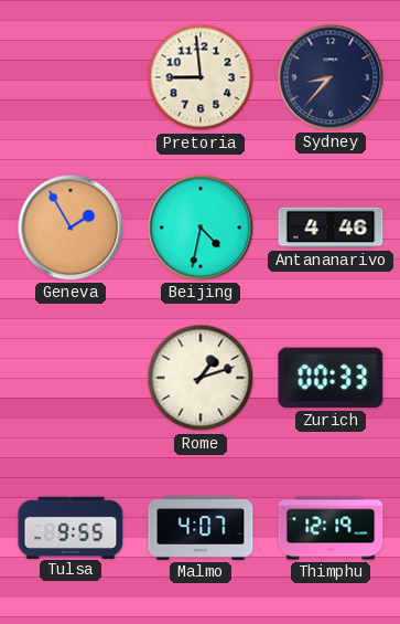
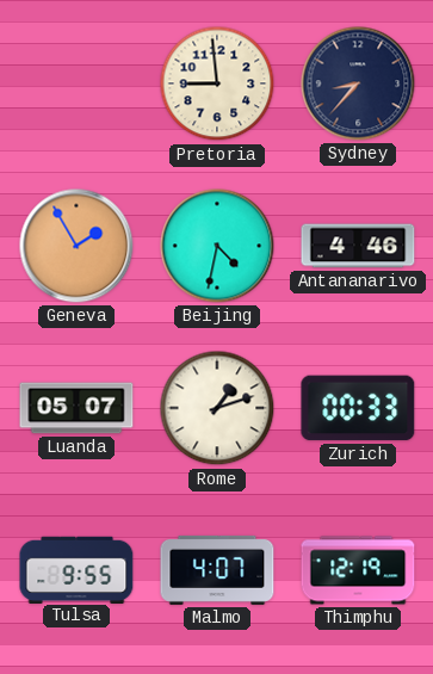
Luanda: none -> 05:07 (76, 408)
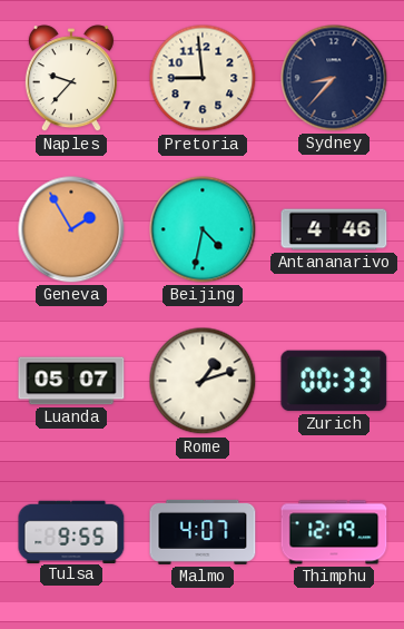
Naples: none -> 9:37 (71, 79)
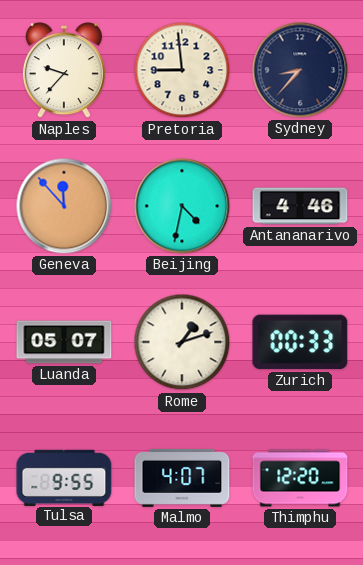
Geneva: 1:55 -> 11:53 (64, 206)
Thimphu: 12:19 -> 12:20 (300, 478)
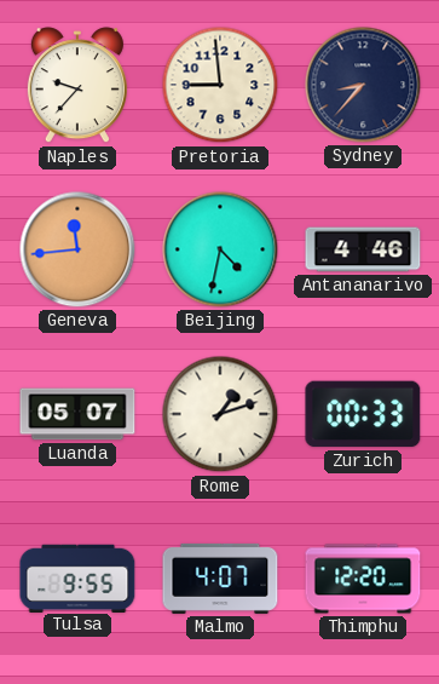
Geneva: 11:53 -> 11:44 (77, 249)
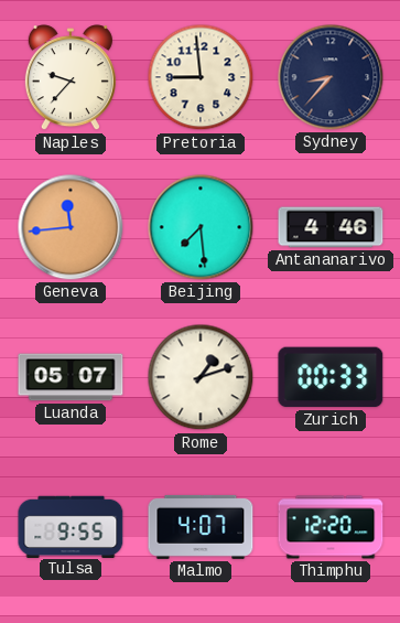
Beijing: 4:32 -> 7:29 (201, 227)
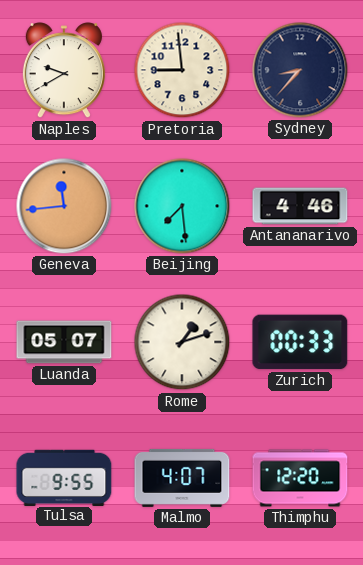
Naples: 9:37 -> 9:40 (64, 71)
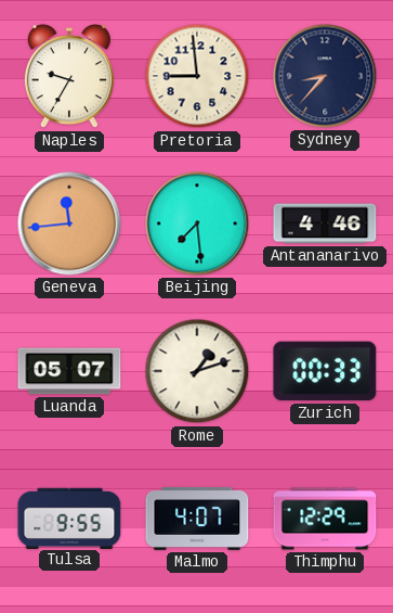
Naples: 9:40 -> 9:35 (69, 77)
Thimphu: 12:20 -> 12:29 (325, 519)
